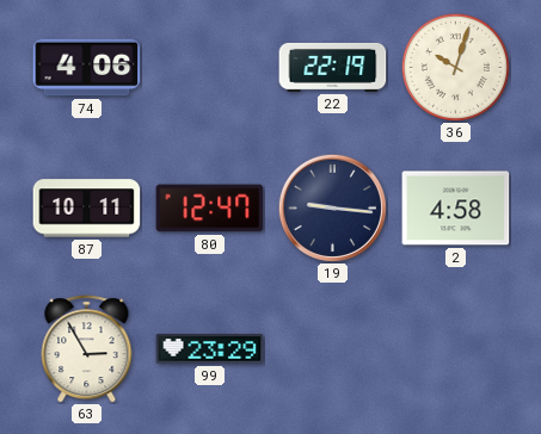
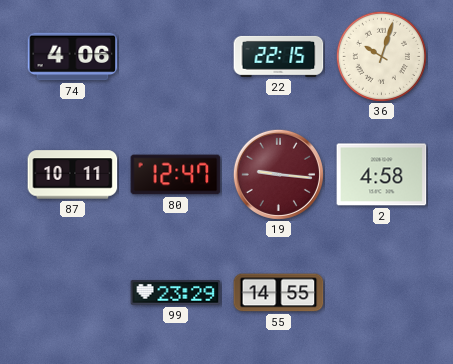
22: 22:19 -> 22:15 (279, 56)
19 dial: navy -> burgundy (278, 174)
63: 2:55 -> none (87, 349)
55: none -> 14:55 (279, 293)
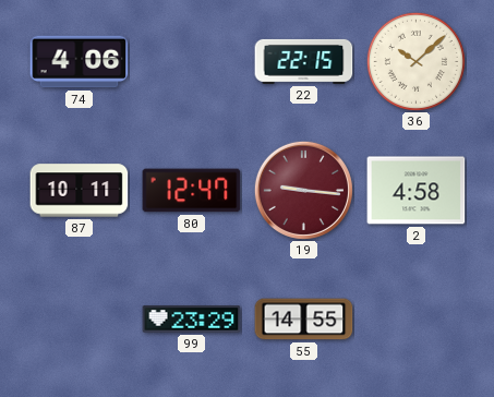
36: 10:03 -> 10:08 (415, 61)
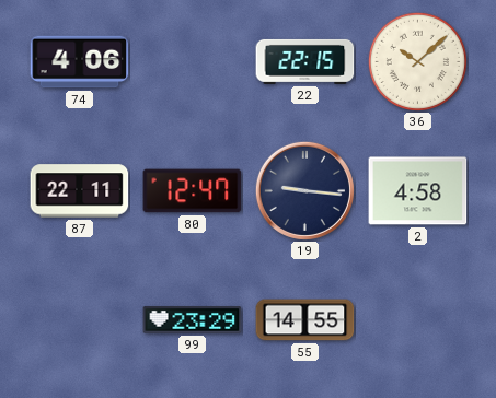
87: 10:11 -> 22:11 (80, 191)
19 dial: burgundy -> navy (304, 190)
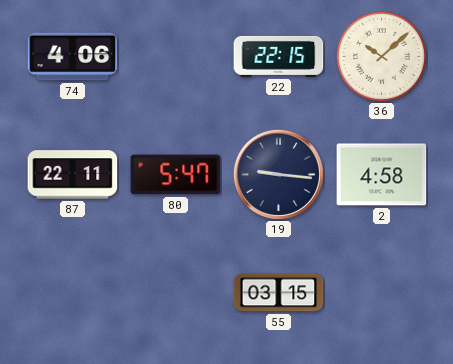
80: 12:47 -> 5:47 (176, 175)
99: 23:29 -> none (193, 320)
55: 14:55 -> 03:15 (279, 293)
